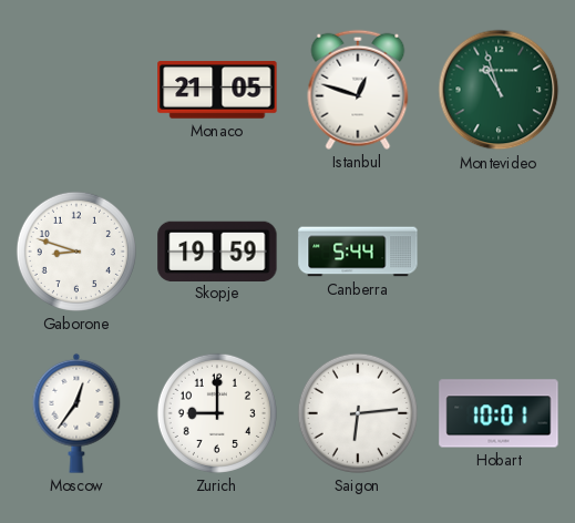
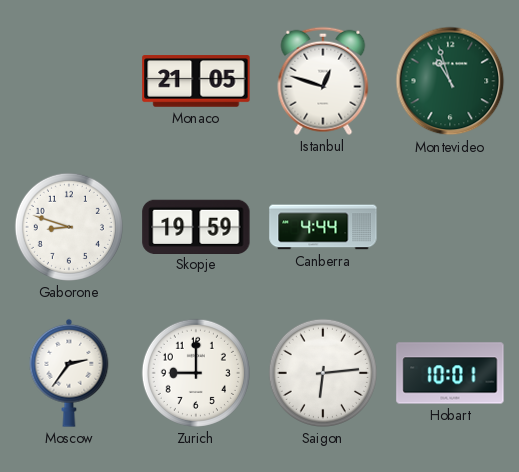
Canberra: 5:44 -> 4:44 (323, 227)
Moscow: 12:36 -> 2:36 (69, 373)
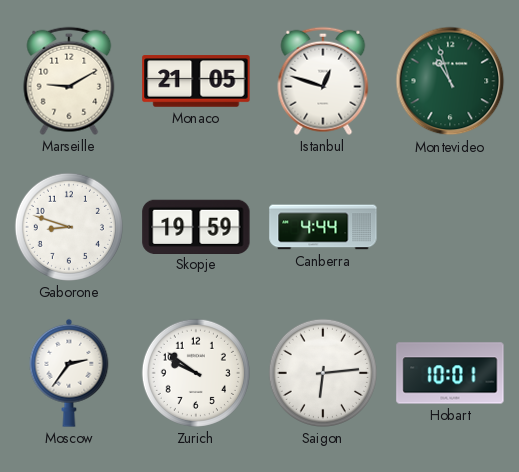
Marseille: none -> 9:10 (69, 81)
Zurich: 9:00 -> 9:51 (196, 373)
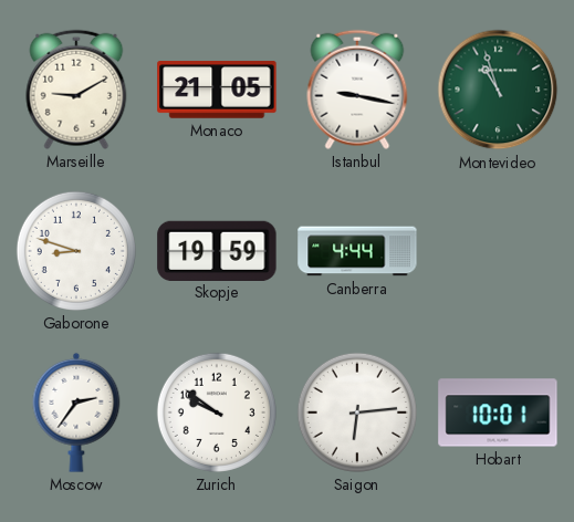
Istanbul: 12:48 -> 9:17 (357, 90)
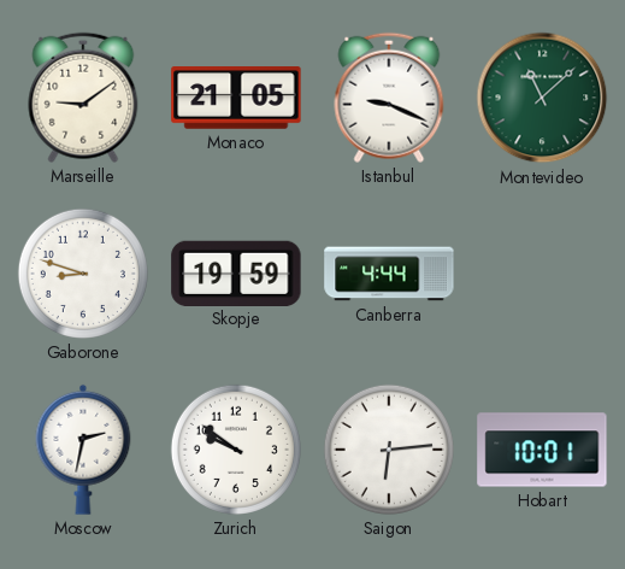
Marseille: 9:10 -> 9:09 (83, 98)
Istanbul: 9:17 -> 9:19 (389, 98)
Montevideo: 10:57 -> 11:08 (542, 98)
Moscow: 2:36 -> 2:32 (83, 450)
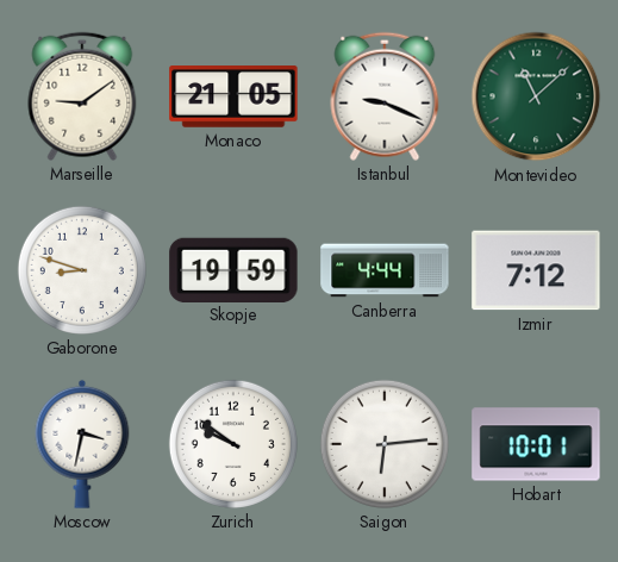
Izmir: none -> 7:12 (536, 270)
Moscow: 2:32 -> 3:32 (82, 444)
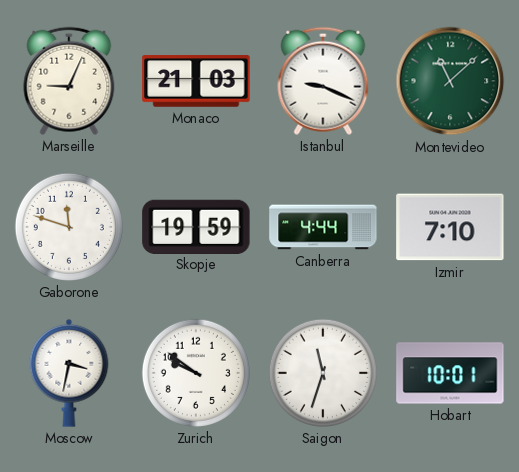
Marseille: 9:09 -> 9:04 (69, 81)
Monaco: 21:05 -> 21:03 (196, 81)
Gaborone: 8:48 -> 11:48 (69, 227)
Izmir: 7:12 -> 7:10 (450, 227)
Saigon: 6:14 -> 11:33 (323, 373)
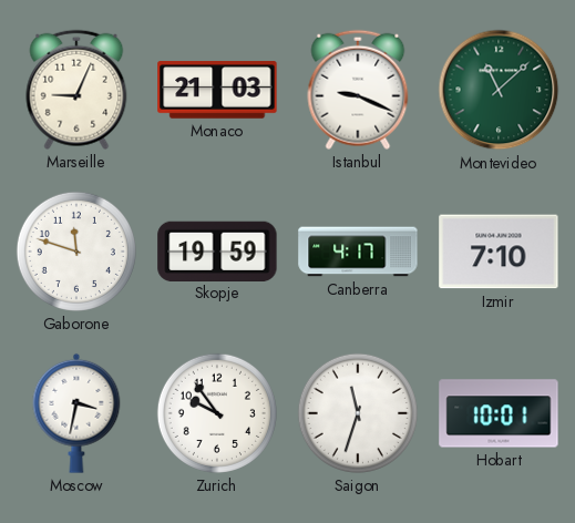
Canberra: 4:44 -> 4:17 (358, 252)
Zurich: 9:51 -> 9:54 (217, 413)
